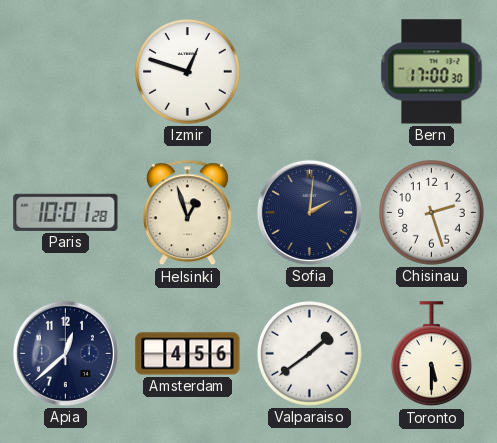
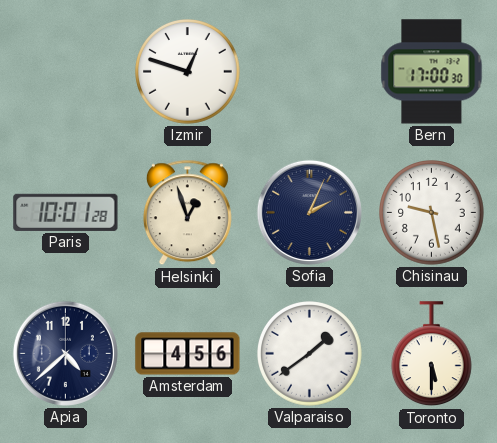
Sofia: 2:01 -> 2:04 (309, 212)
Chisinau: 2:27 -> 9:28 (432, 213)
Apia: 12:38 -> 4:38 (65, 353)
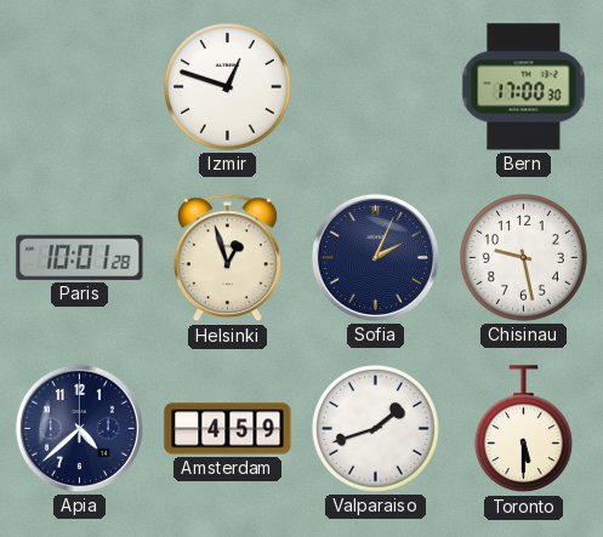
Amsterdam: 4:56 -> 4:59 (228, 429)
Valparaiso: 1:39 -> 1:42 (376, 429)
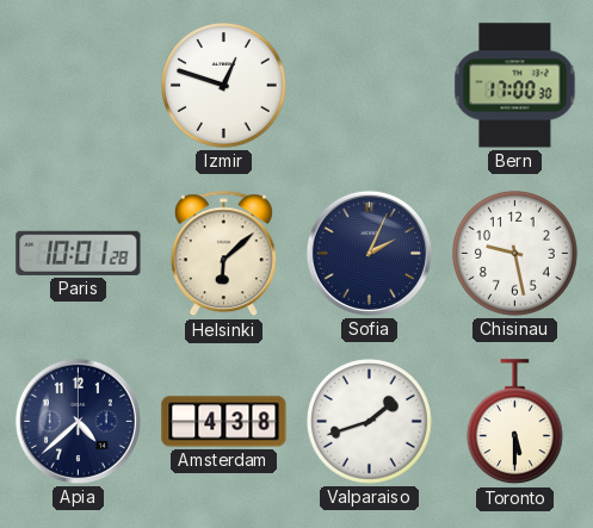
Helsinki: 12:57 -> 6:08 (223, 254)
Amsterdam: 4:59 -> 4:38 (224, 422)
